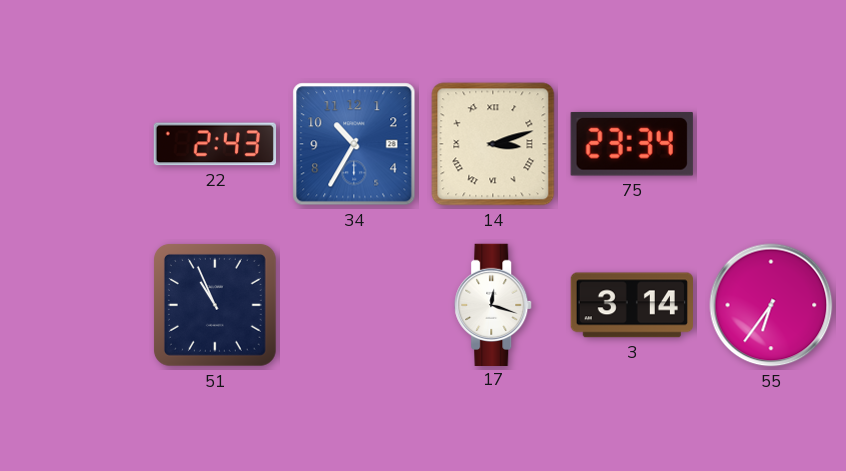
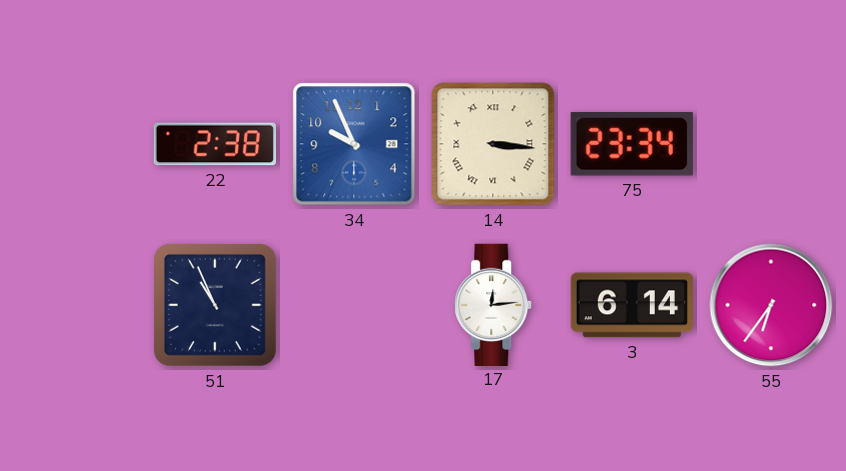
22: 2:43 -> 2:38 (214, 144)
34: 10:35 -> 9:56 (354, 144)
14: 3:12 -> 3:16 (493, 144)
17: 12:18 -> 12:14 (494, 304)
3: 3:14 -> 6:14 (631, 305)
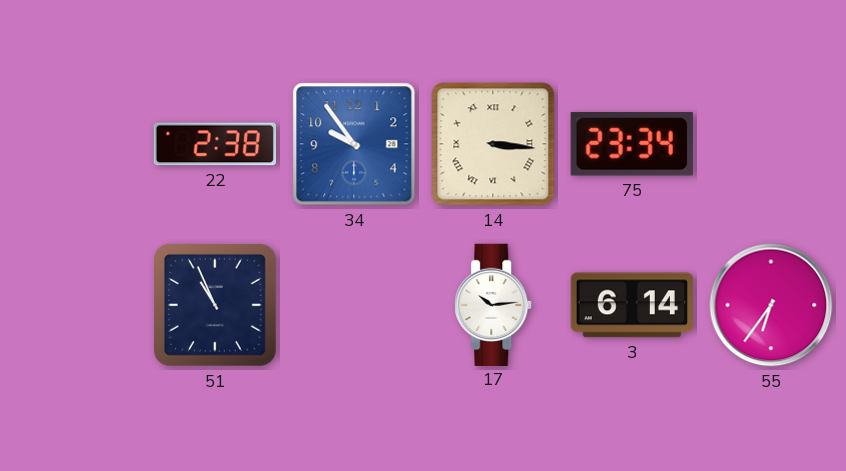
34: 9:56 -> 9:54 (354, 144)
17: 12:14 -> 10:14 (494, 304)
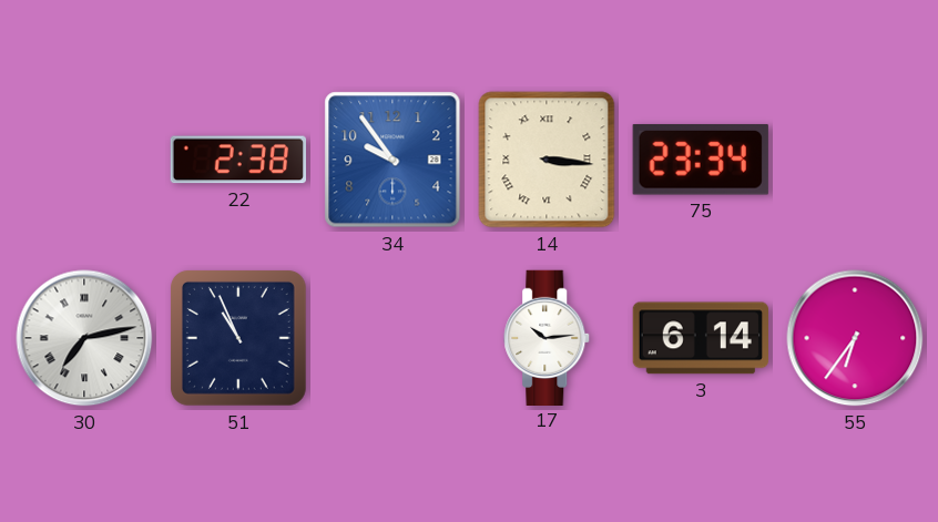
30: none -> 7:13 (84, 338)
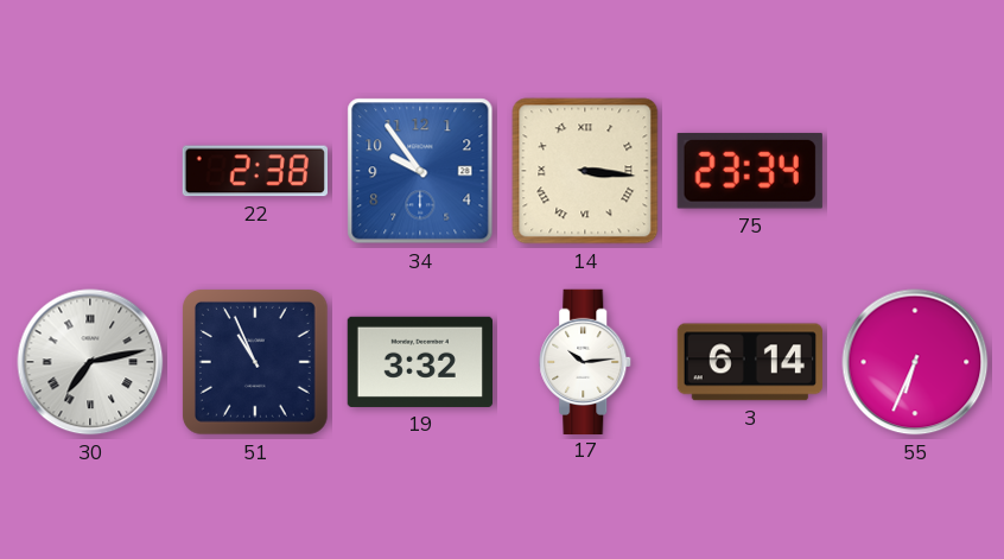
19: none -> 3:32 (419, 362)
55: 6:36 -> 6:34 (915, 362)
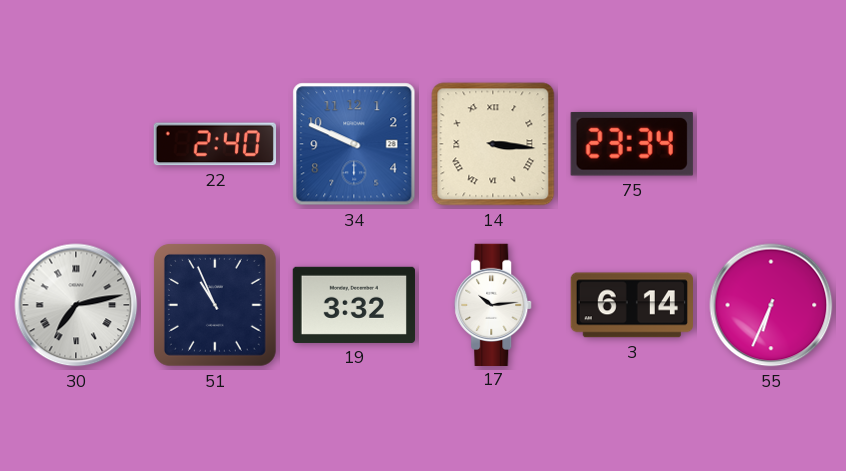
22: 2:38 -> 2:40 (214, 144)
34: 9:54 -> 9:49 (354, 144)
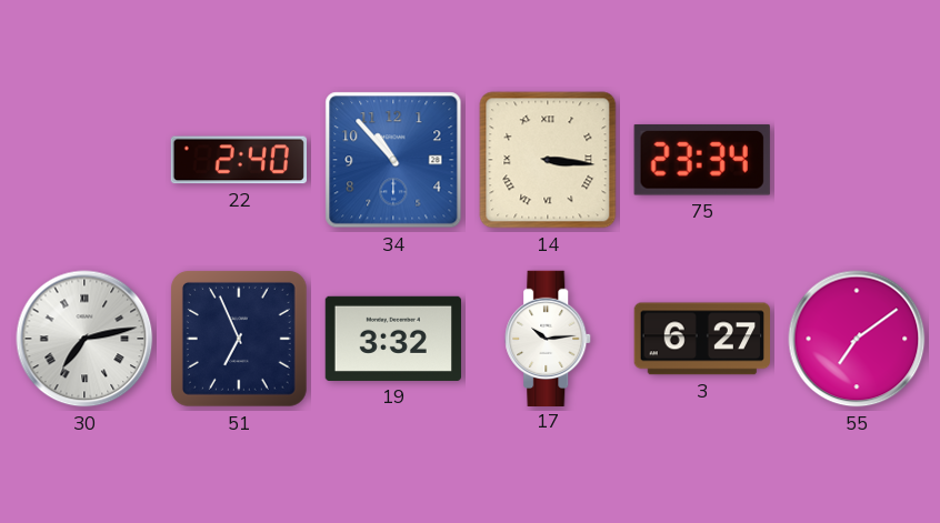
34: 9:49 -> 10:53 (393, 160)
51: 10:56 -> 6:56 (239, 339)
3: 6:14 -> 6:27 (701, 339)
55: 6:34 -> 7:09 (857, 339)
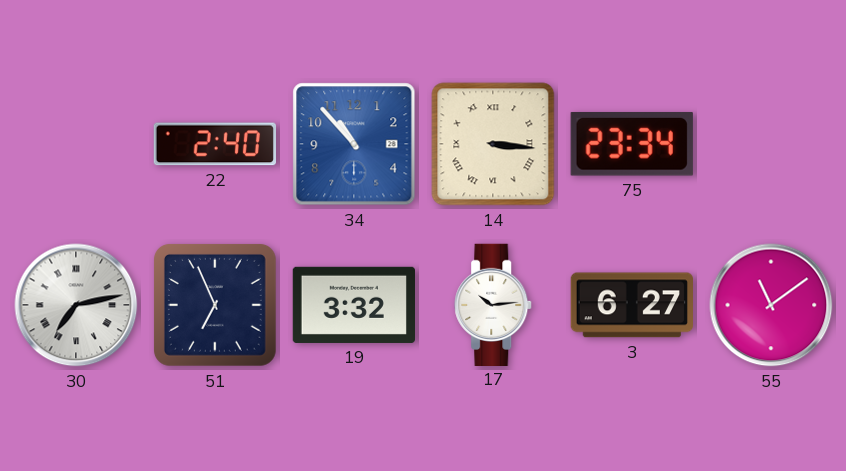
55: 7:09 -> 11:09 (771, 305)
